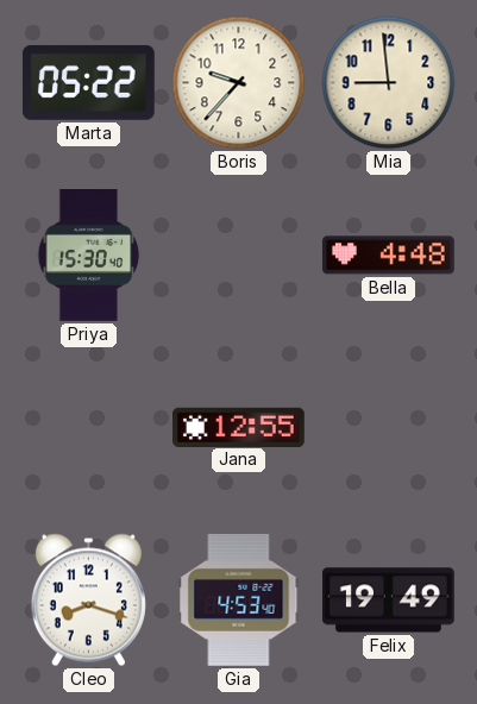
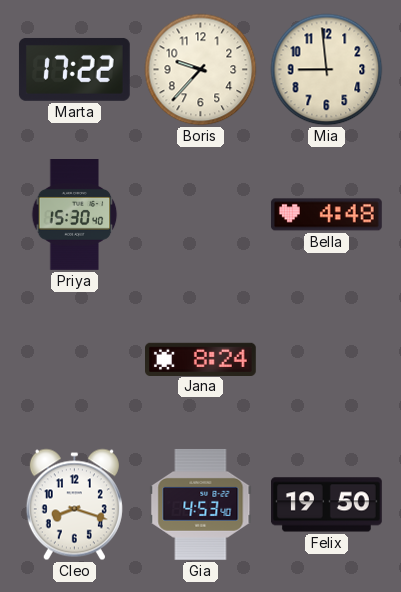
Marta: 05:22 -> 17:22 (74, 69)
Jana: 12:55 -> 8:24 (201, 359)
Felix: 19:49 -> 19:50 (327, 505)
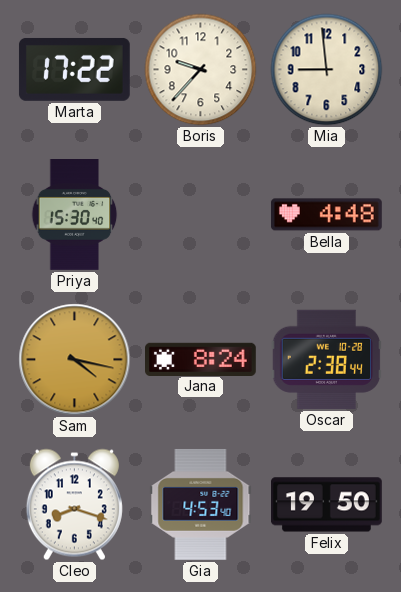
Sam: none -> 4:17 (75, 360)
Oscar: none -> 2:38 (327, 359)
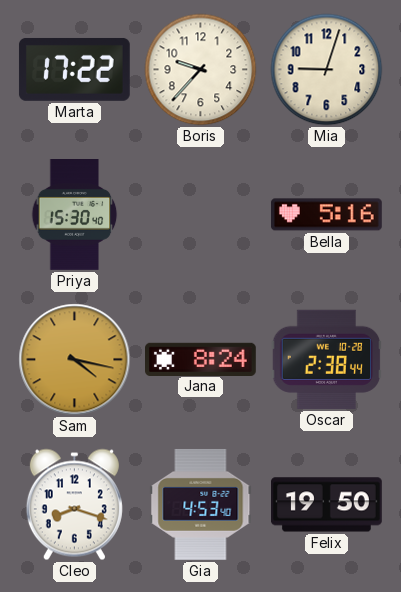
Mia: 8:59 -> 9:03 (327, 70)
Bella: 4:48 -> 5:16 (326, 215)
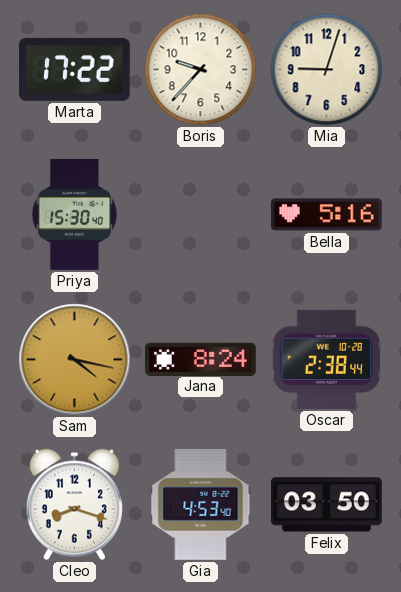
Felix: 19:50 -> 03:50 (327, 505)
